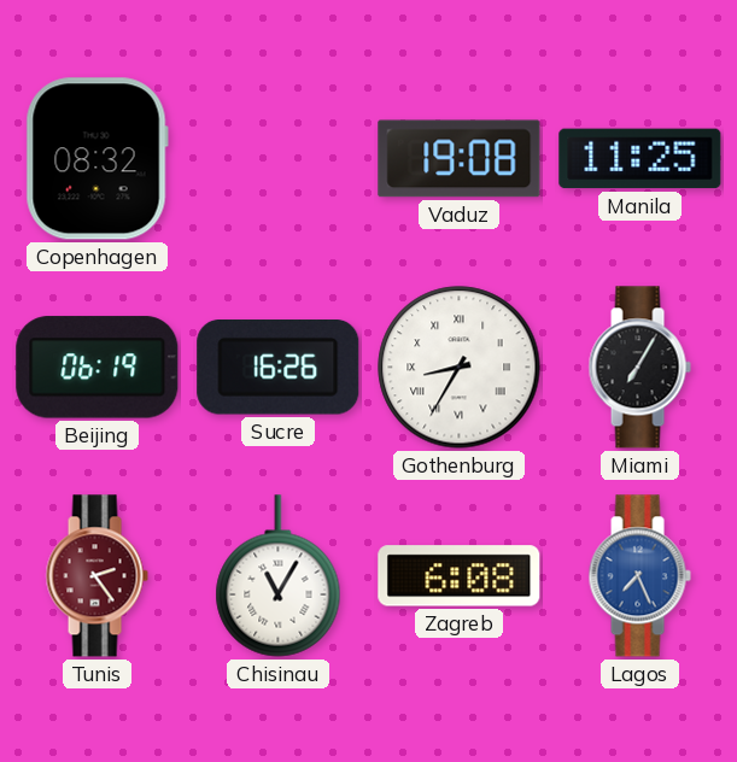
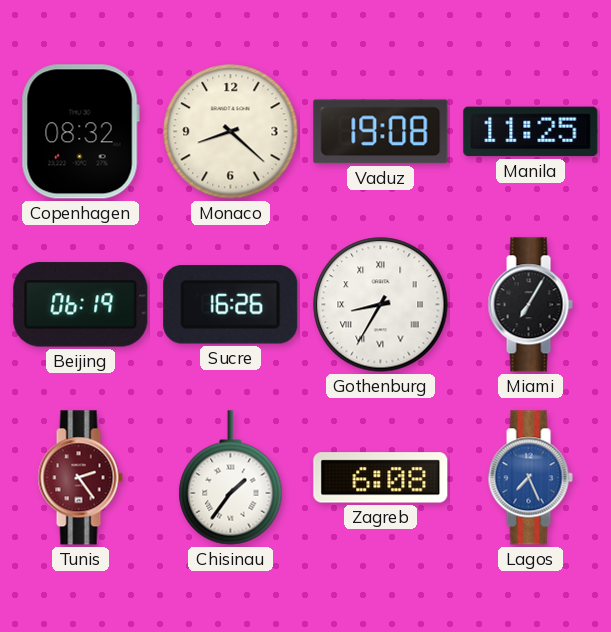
Monaco: none -> 8:22 (231, 132)
Chisinau: 11:05 -> 1:36 (231, 478)
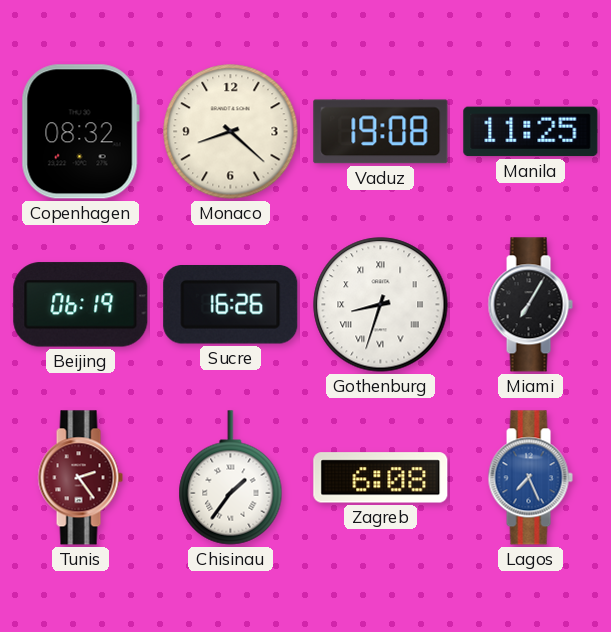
Gothenburg: 8:35 -> 8:33 (381, 305)
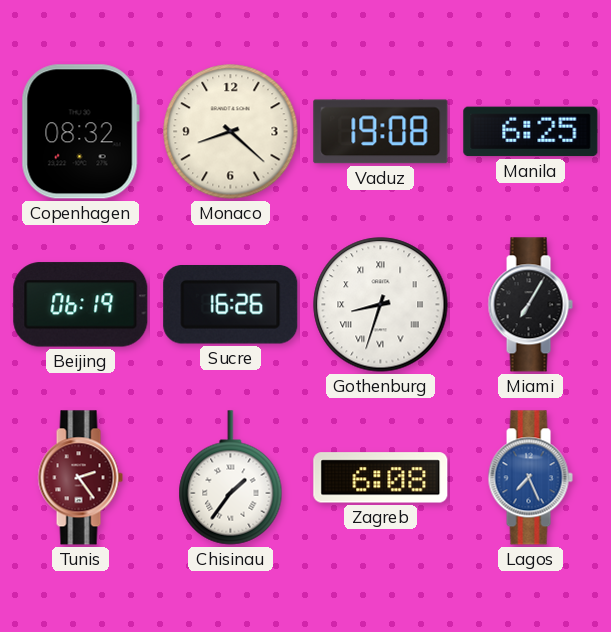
Manila: 11:25 -> 6:25 (531, 132)
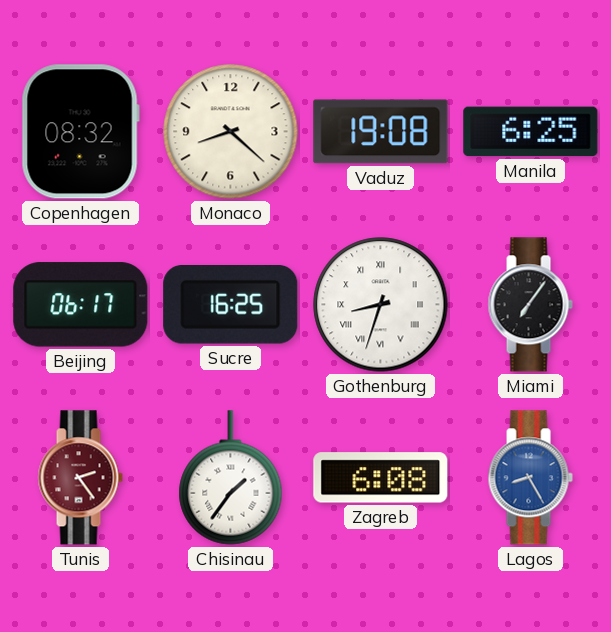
Beijing: 06:19 -> 06:17 (81, 305)
Sucre: 16:26 -> 16:25 (231, 305)
Miami: 7:05 -> 7:06 (530, 305)
Lagos: 7:26 -> 8:25 (530, 478)
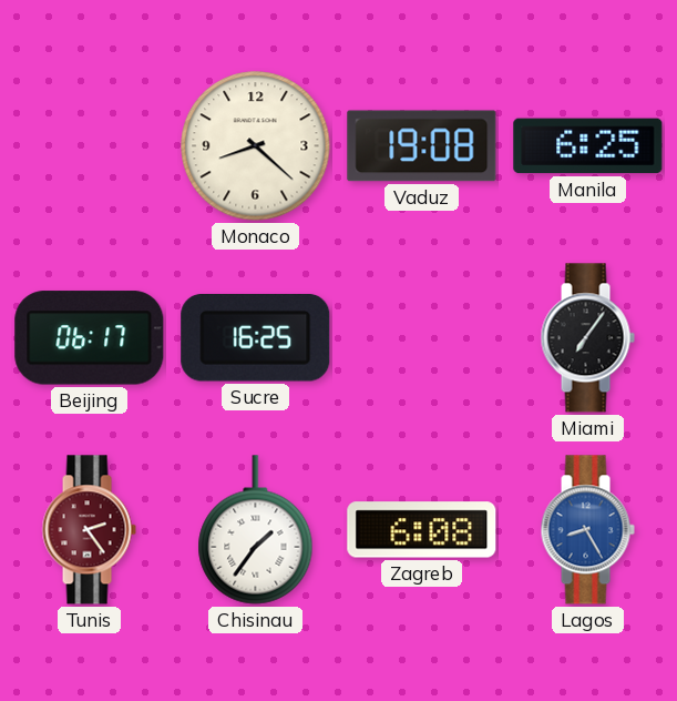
Copenhagen: 08:32 -> none (80, 132)
Gothenburg: 8:33 -> none (381, 305)
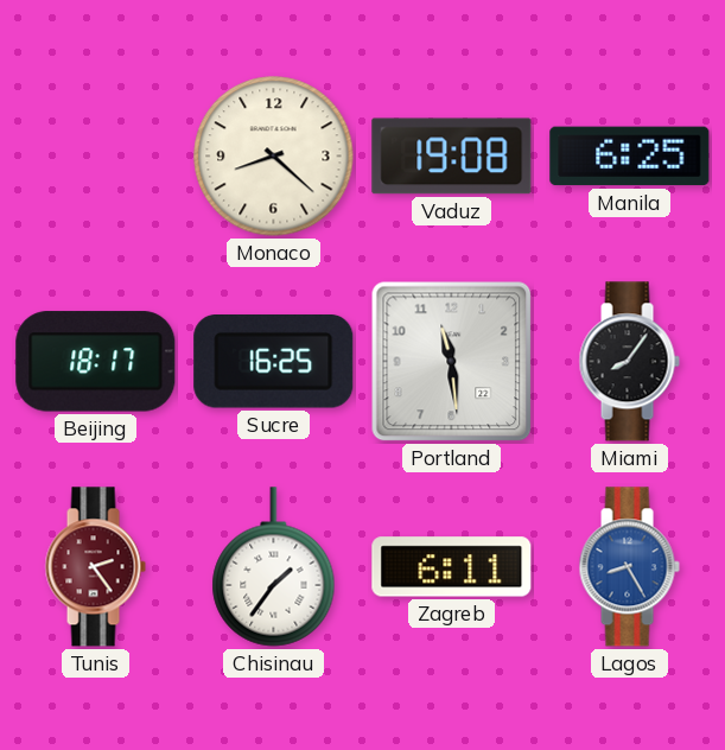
Beijing: 06:17 -> 18:17 (96, 362)
Portland: none -> 11:29 (452, 362)
Miami: 7:06 -> 8:06 (629, 362)
Zagreb: 6:08 -> 6:11 (452, 567)
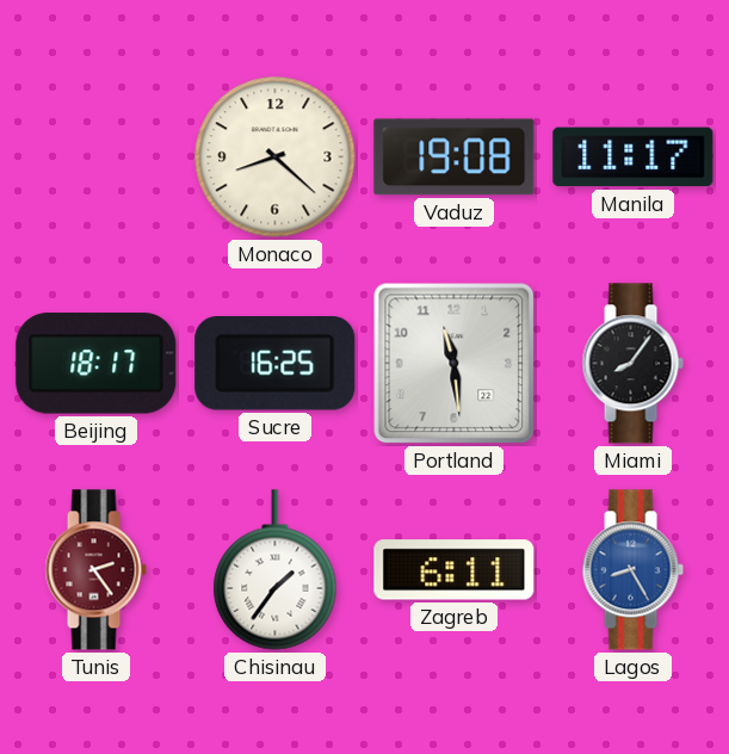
Manila: 6:25 -> 11:17 (634, 157)
